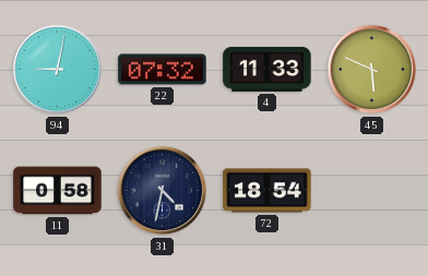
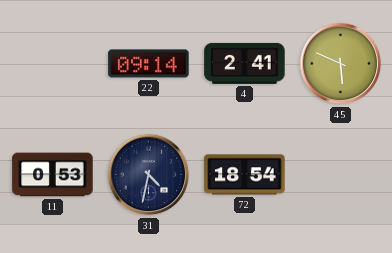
94: 9:02 -> none (58, 70)
22: 07:32 -> 09:14 (149, 64)
4: 11:33 -> 2:41 (245, 63)
11: 0:58 -> 0:53 (53, 175)
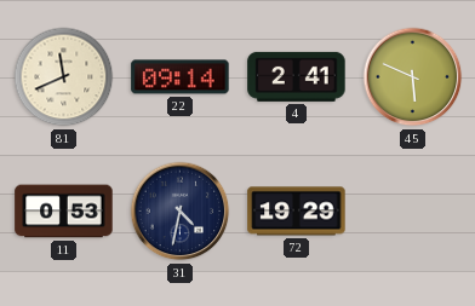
81: none -> 11:41 (64, 77)
72: 18:54 -> 19:29 (297, 212)
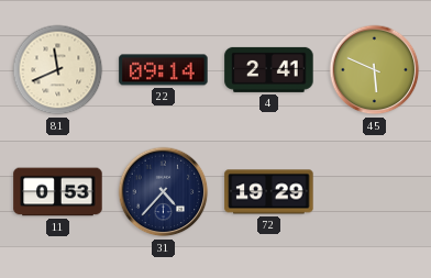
31: 4:32 -> 4:37 (164, 192)
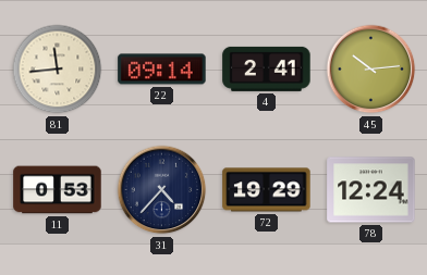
81: 11:41 -> 11:44 (58, 70)
45: 5:49 -> 10:14 (371, 70)
78: none -> 12:24 (371, 190)
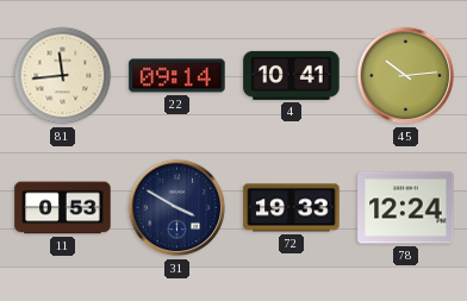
4: 2:41 -> 10:41 (292, 75)
31: 4:37 -> 3:50 (178, 208)
72: 19:29 -> 19:33 (292, 208)
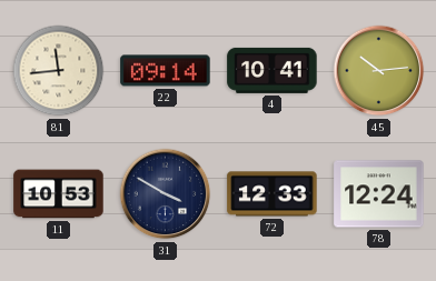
11: 0:53 -> 10:53 (59, 194)
72: 19:33 -> 12:33 (272, 194)
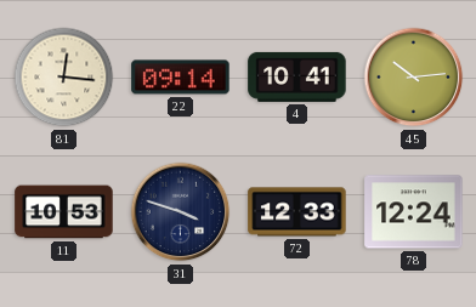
81: 11:44 -> 12:16 (64, 78)
31: 3:50 -> 3:48 (181, 212)
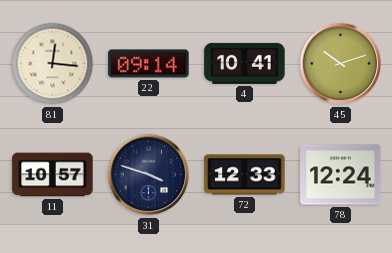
45: 10:14 -> 10:12 (341, 64)
11: 10:53 -> 10:57 (53, 175)
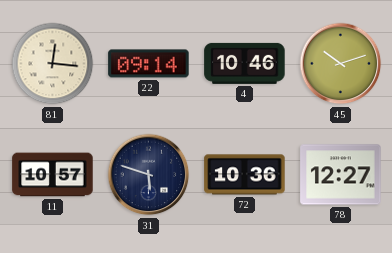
4: 10:41 -> 10:46 (245, 63)
31: 3:48 -> 5:48 (149, 175)
72: 12:33 -> 10:36 (245, 175)
78: 12:24 -> 12:27 (341, 175)
